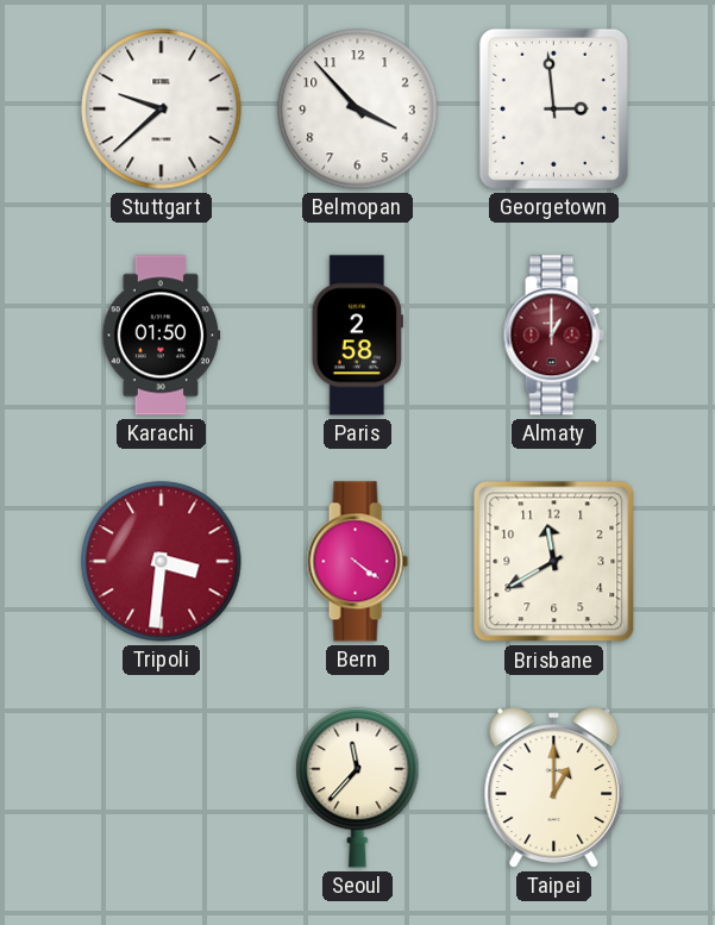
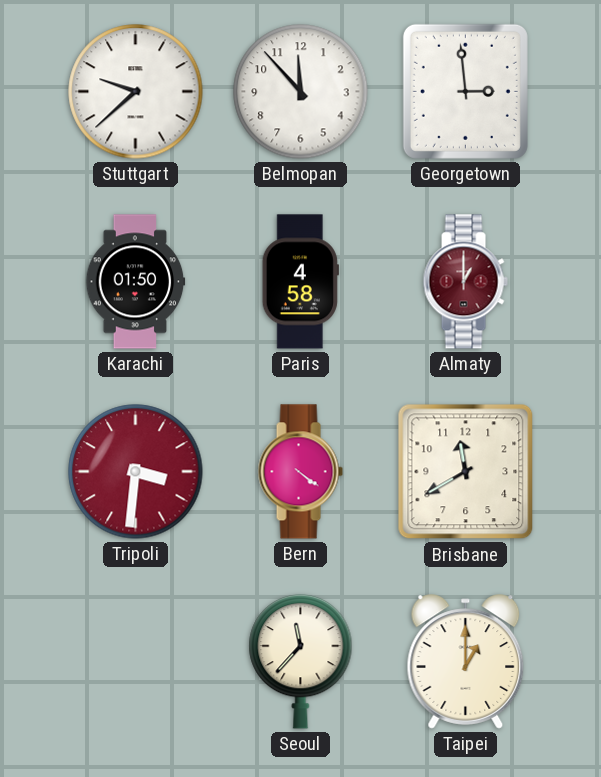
Belmopan: 3:53 -> 11:53 (301, 92)
Paris: 2:58 -> 4:58 (300, 282)
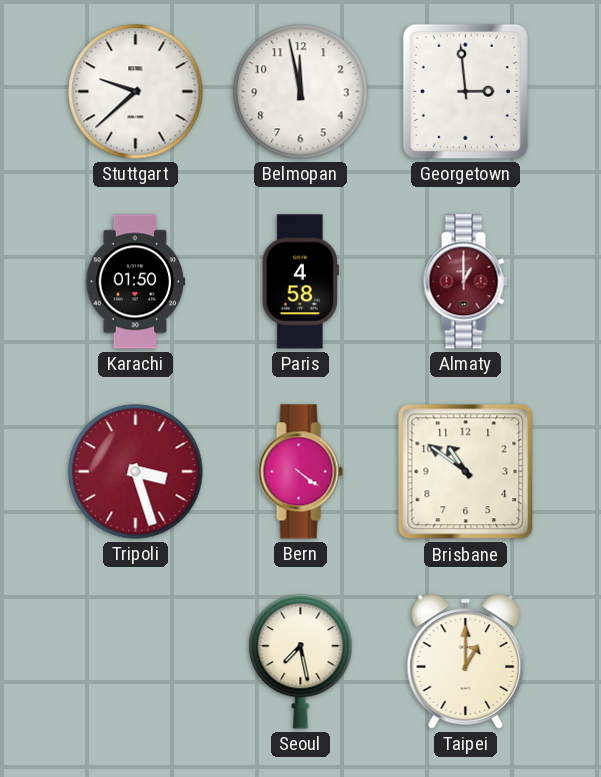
Belmopan: 11:53 -> 11:58 (301, 92)
Tripoli: 3:31 -> 3:27 (136, 472)
Brisbane: 11:40 -> 10:51 (466, 472)
Seoul: 11:37 -> 7:28 (301, 661)
